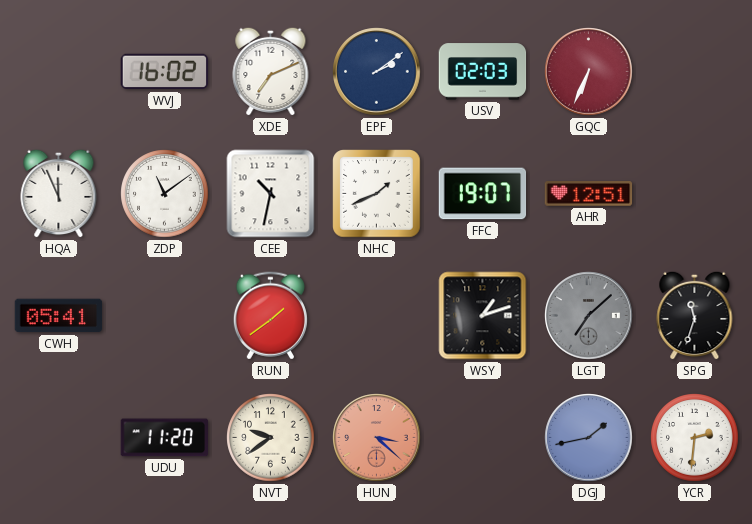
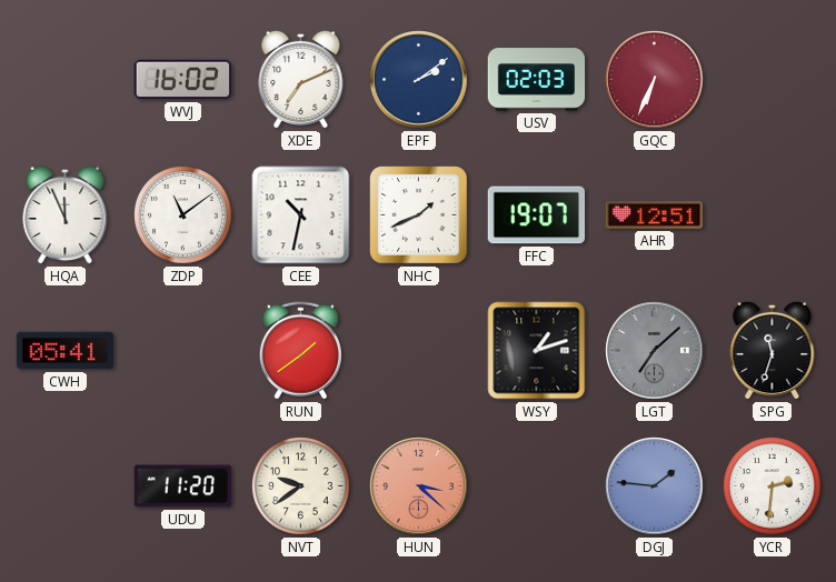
DGJ: 1:43 -> 1:46 (655, 486)
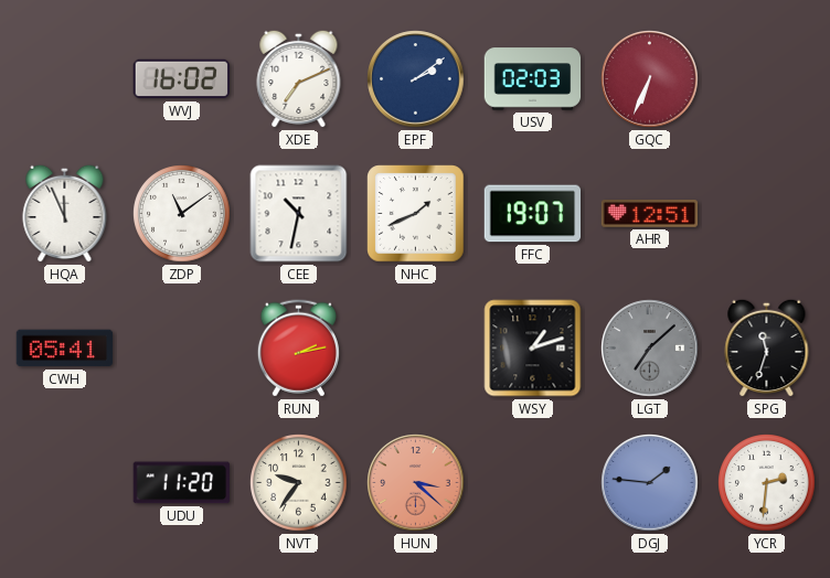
RUN: 1:39 -> 2:13 (298, 349)
NVT: 9:39 -> 9:36 (299, 483)
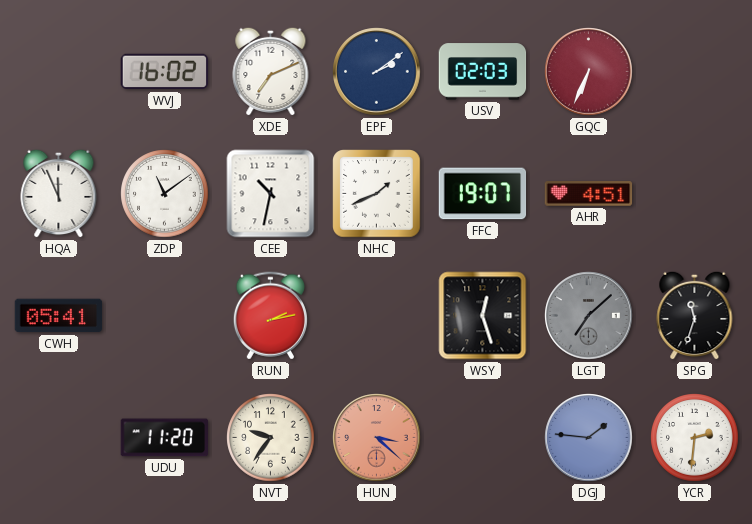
AHR: 12:51 -> 4:51 (589, 194)
WSY: 1:12 -> 12:27 (483, 316)
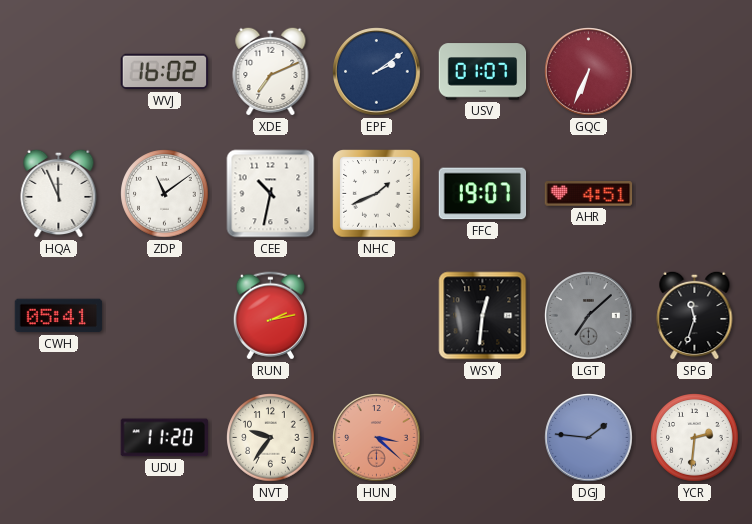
USV: 02:03 -> 01:07 (483, 72)
WSY: 12:27 -> 12:31 (483, 316)
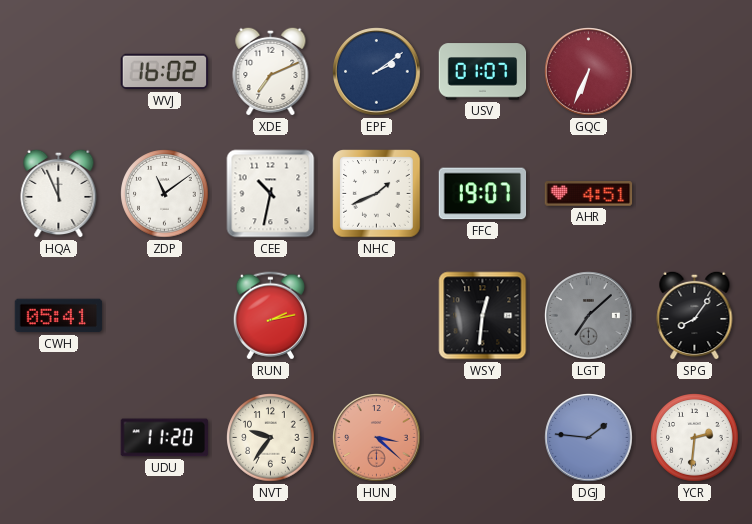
SPG: 11:33 -> 8:06 (695, 315)
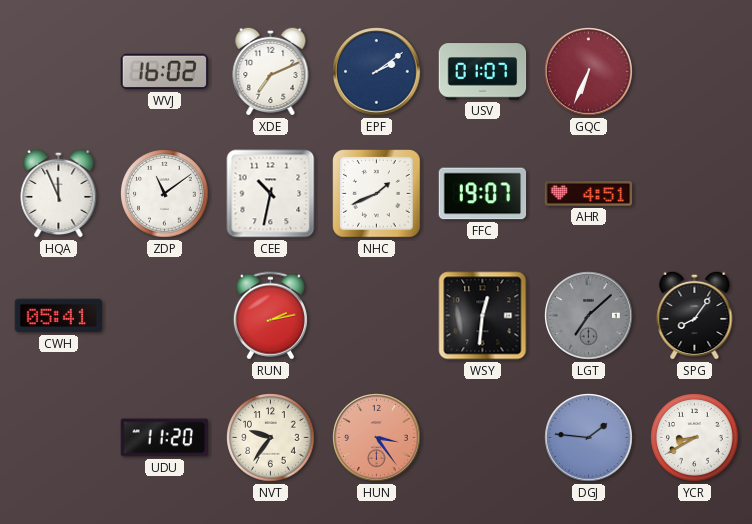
HUN: 3:22 -> 3:24 (377, 438)
YCR: 2:31 -> 8:40 (695, 438)
